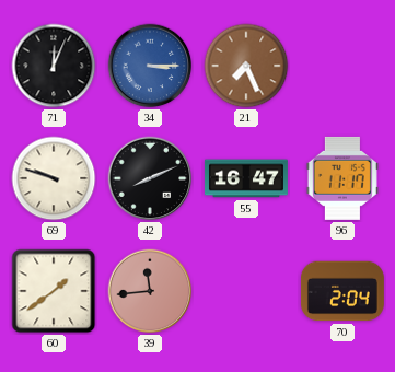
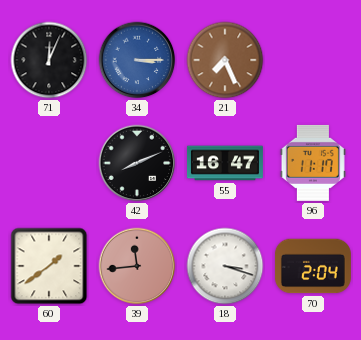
69: 9:48 -> none (54, 178)
18: none -> 3:18 (225, 266)
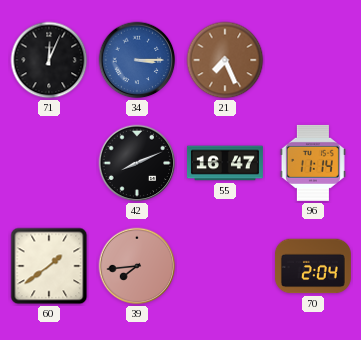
96: 11:17 -> 11:14 (313, 163)
39: 11:44 -> 7:44 (137, 266)
18: 3:18 -> none (225, 266)
